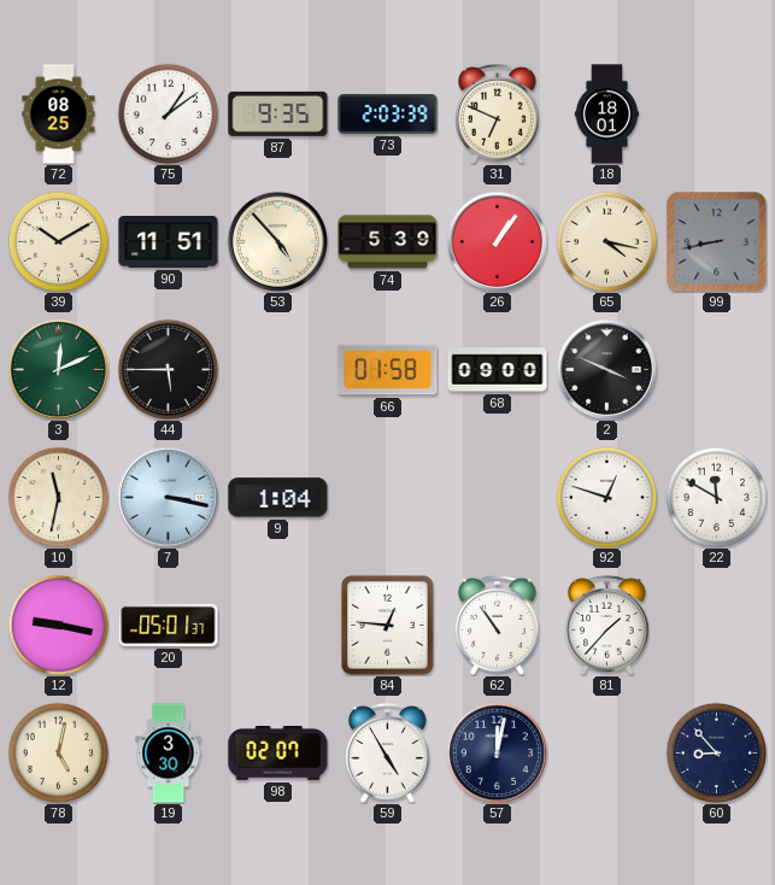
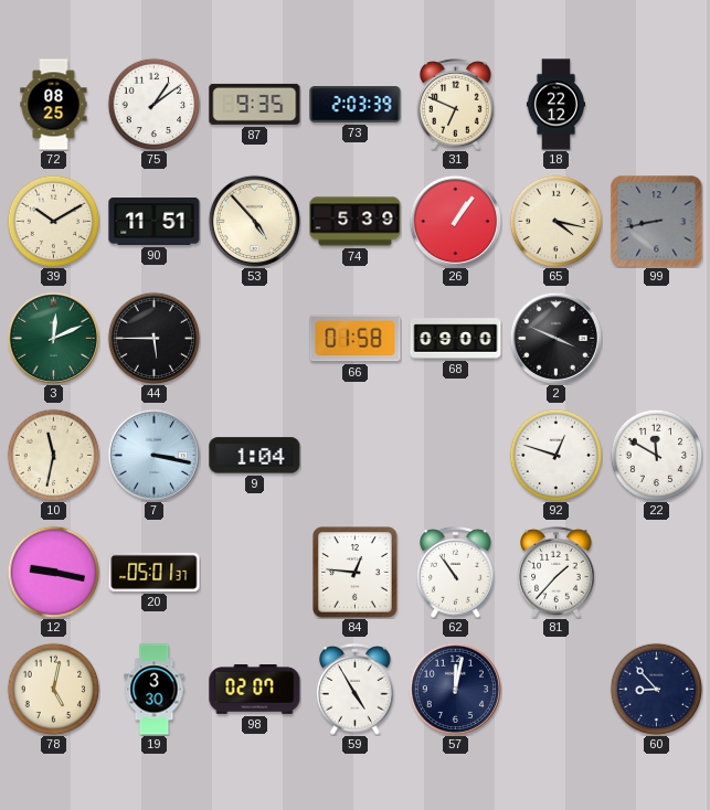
18: 18:01 -> 22:12 (557, 105)
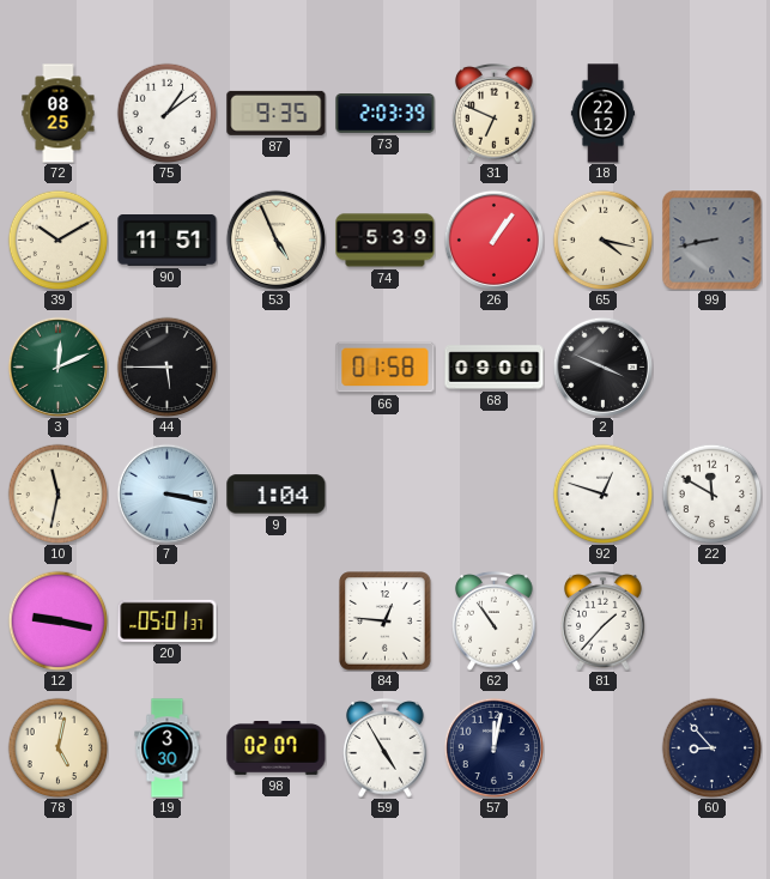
53: 4:53 -> 4:56 (275, 240)
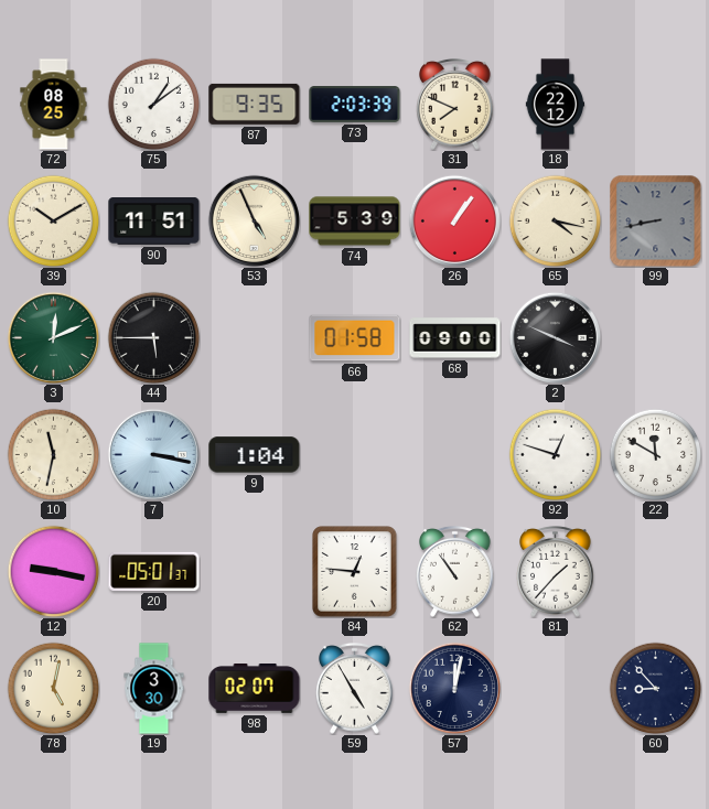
31: 6:49 -> 7:49 (455, 105)
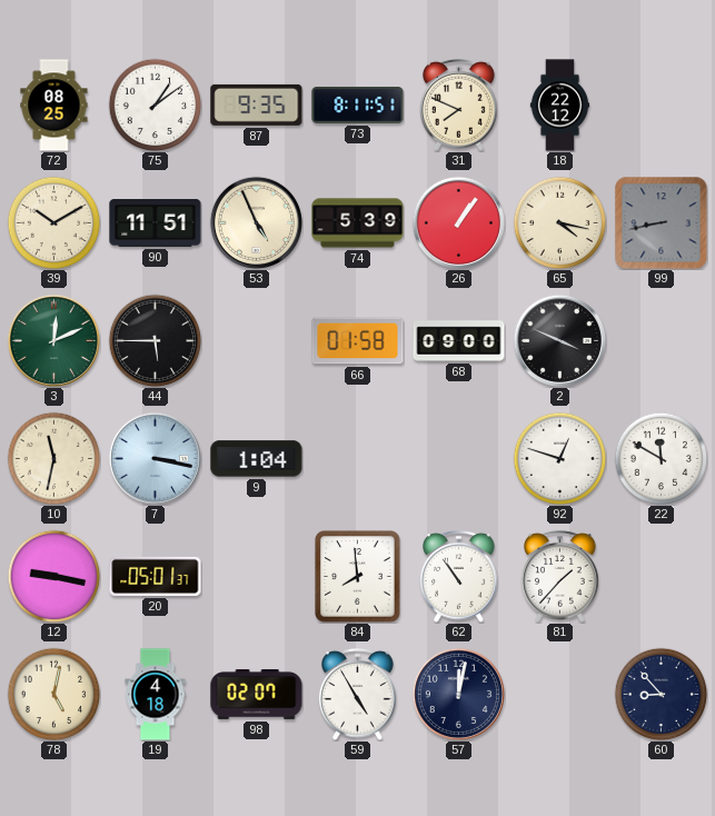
73: 2:03 -> 8:11 (358, 106)
84: 12:46 -> 7:59 (358, 577)
19: 3:30 -> 4:18 (156, 695)
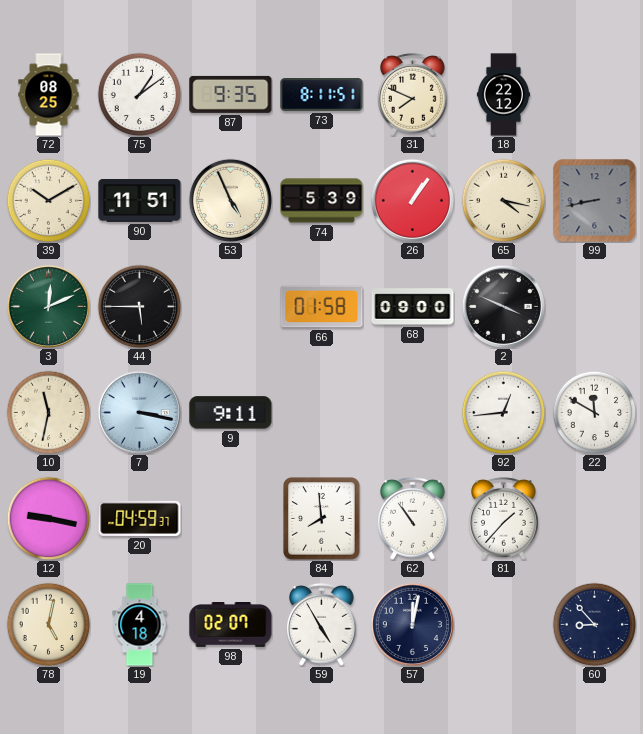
9: 1:04 -> 9:11 (231, 413)
92: 12:48 -> 12:44 (503, 412)
20: 05:01 -> 04:59 (140, 518)
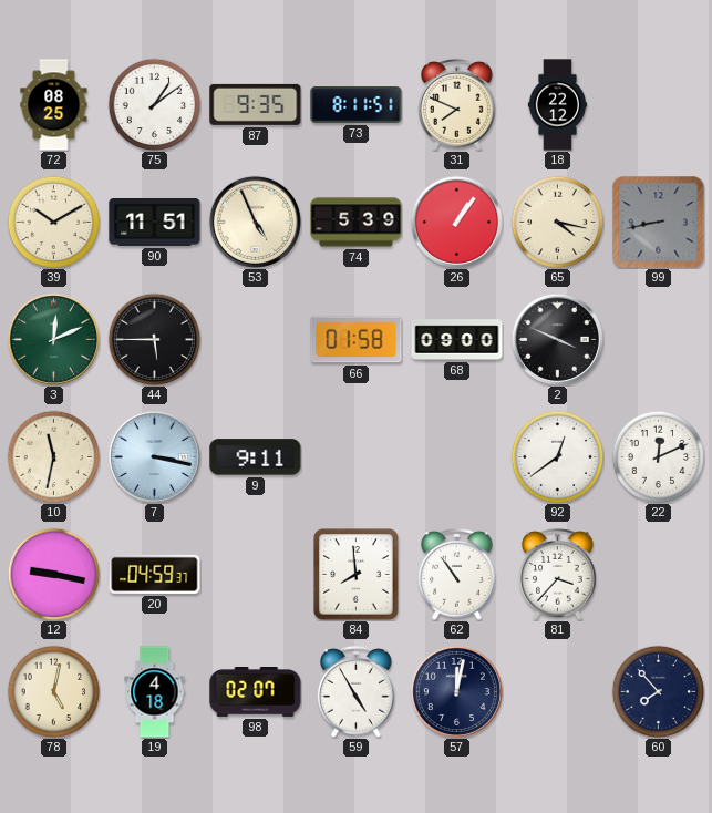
92: 12:44 -> 12:39 (557, 456)
22: 11:50 -> 12:11 (658, 456)
81: 1:37 -> 3:37 (558, 575)
60: 8:53 -> 7:53 (658, 691)
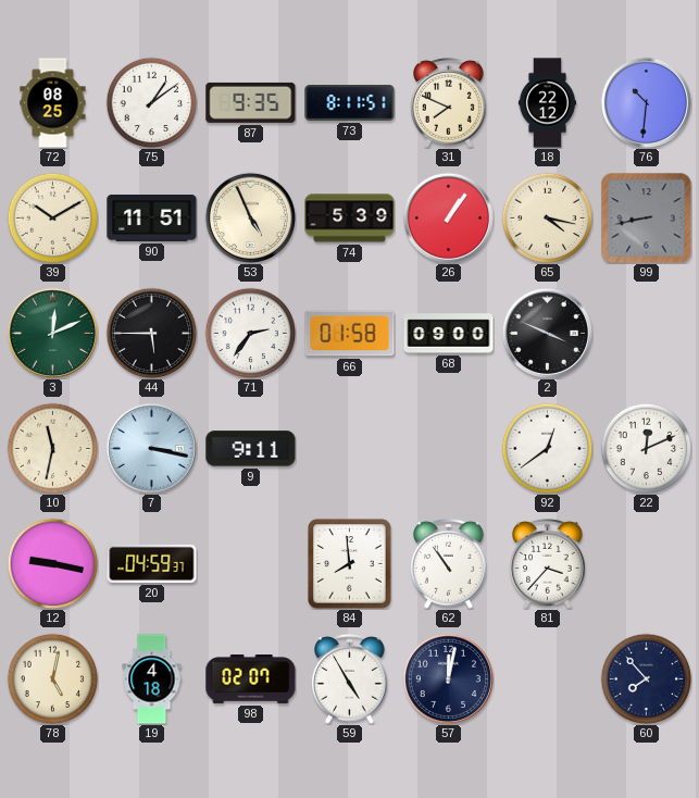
76: none -> 10:31 (646, 102)
71: none -> 2:36 (250, 333)
